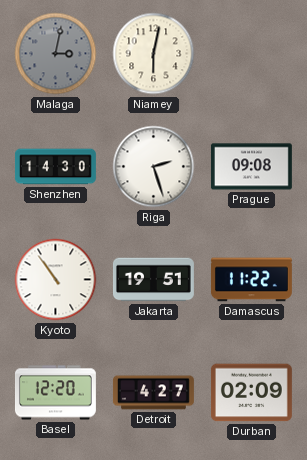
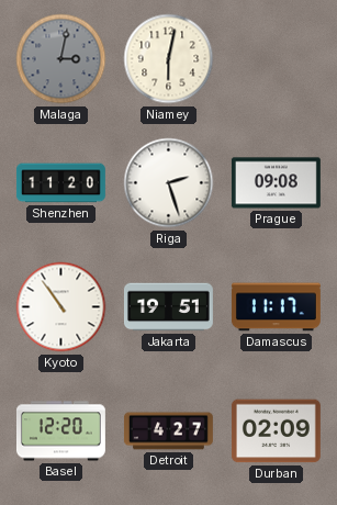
Shenzhen: 14:30 -> 11:20 (60, 183)
Damascus: 11:22 -> 11:17 (276, 307)
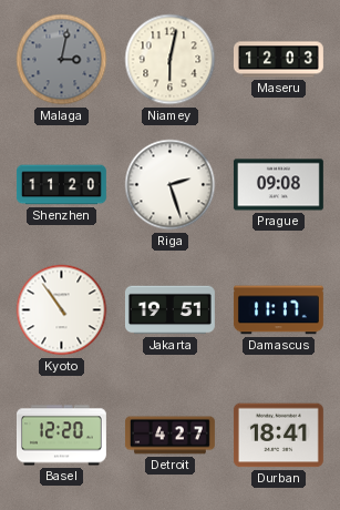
Maseru: none -> 12:03 (278, 60)
Durban: 02:09 -> 18:41 (278, 436)
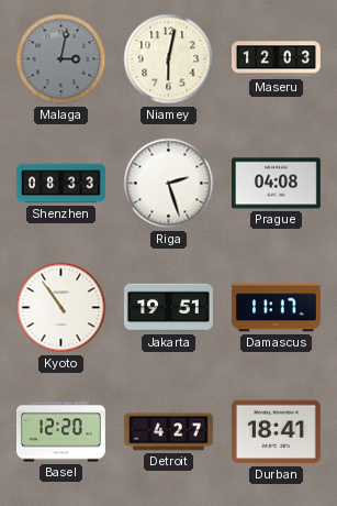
Shenzhen: 11:20 -> 08:33 (60, 184)
Prague: 09:08 -> 04:08 (276, 184)
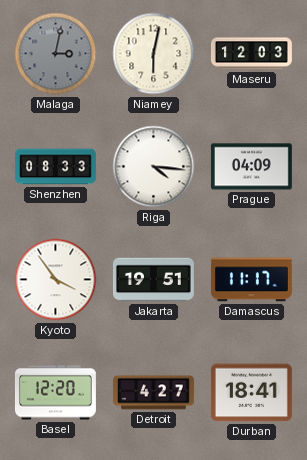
Riga: 2:27 -> 4:16 (154, 167)
Prague: 04:08 -> 04:09 (251, 167)
Kyoto: 10:54 -> 3:54 (56, 280)
